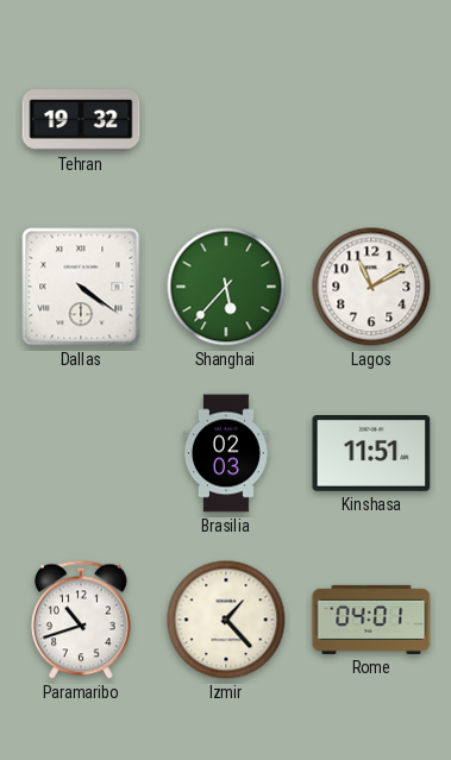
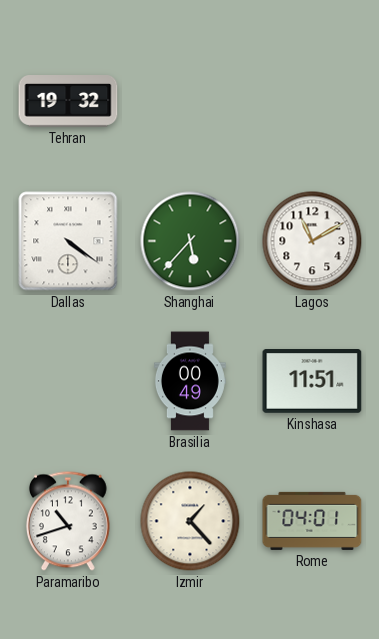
Brasilia: 02:03 -> 00:49 (190, 381)
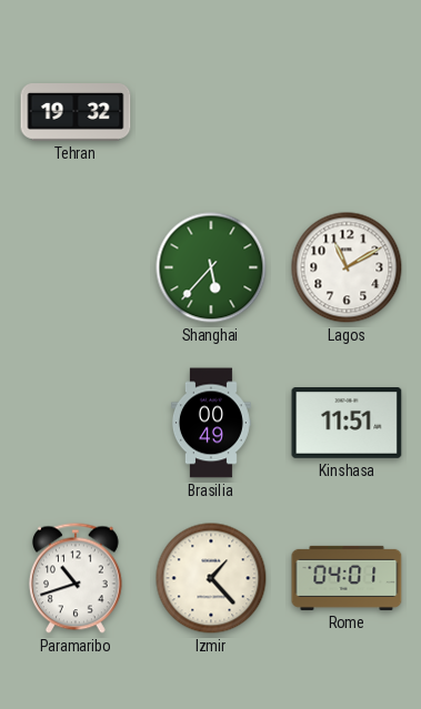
Dallas: 4:21 -> none (68, 241)
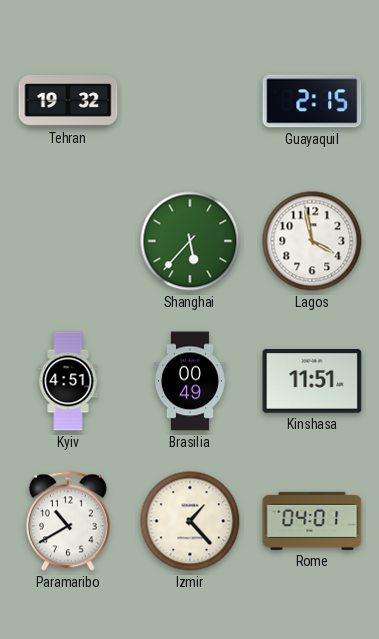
Guayaquil: none -> 2:15 (312, 101)
Lagos: 11:10 -> 3:58 (312, 241)
Kyiv: none -> 4:51 (68, 381)
Paramaribo: 10:42 -> 10:40 (68, 521)
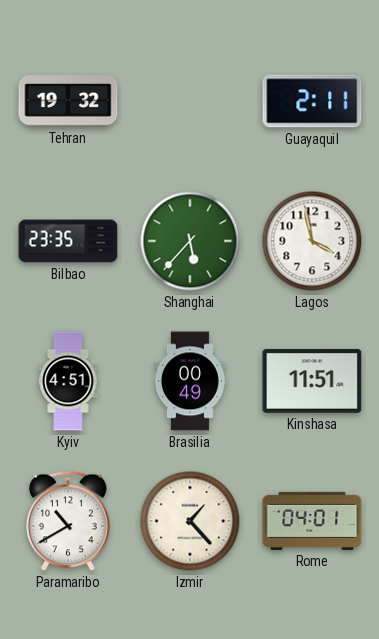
Guayaquil: 2:15 -> 2:11 (312, 101)
Bilbao: none -> 23:35 (68, 241)
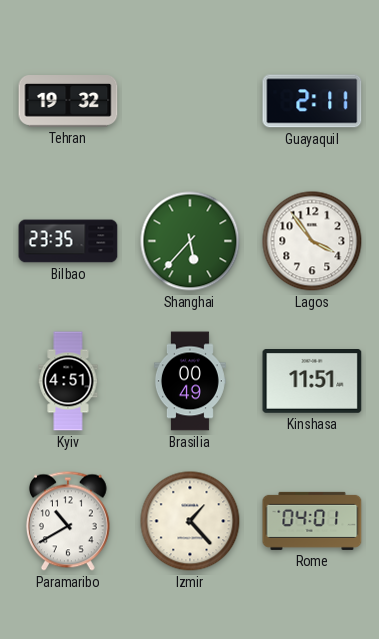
Lagos: 3:58 -> 3:54 (312, 241)
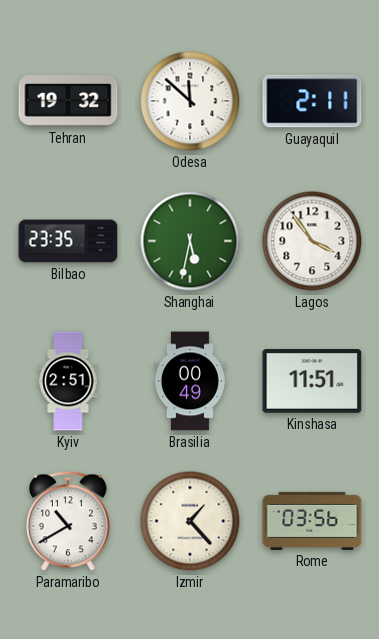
Odesa: none -> 11:52 (190, 101)
Shanghai: 5:37 -> 5:32 (190, 241)
Kyiv: 4:51 -> 2:51 (68, 381)
Rome: 04:01 -> 03:56 (312, 521)
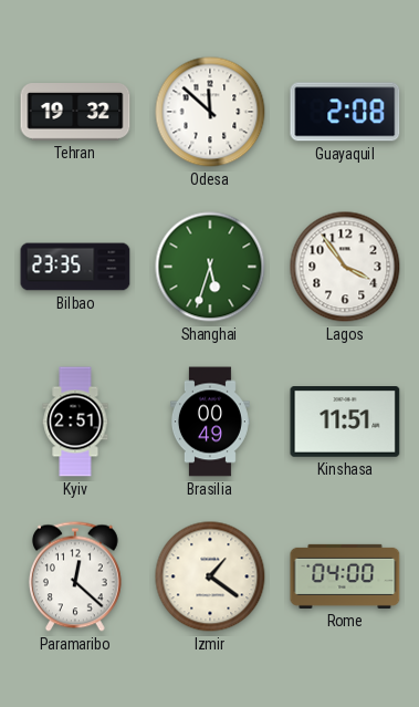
Guayaquil: 2:11 -> 2:08 (345, 112)
Shanghai: 5:32 -> 5:33 (210, 267)
Paramaribo: 10:40 -> 12:22 (75, 576)
Izmir: 1:23 -> 1:21 (210, 576)
Rome: 03:56 -> 04:00 (345, 576)
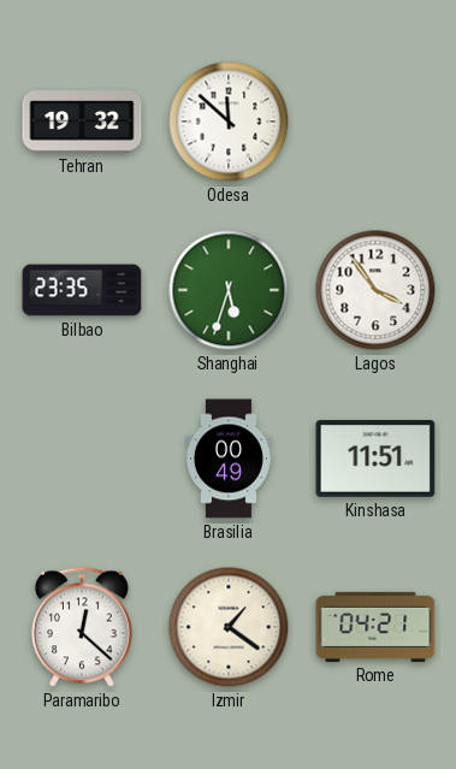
Guayaquil: 2:08 -> none (345, 112)
Kyiv: 2:51 -> none (75, 422)
Rome: 04:00 -> 04:21 (375, 627)
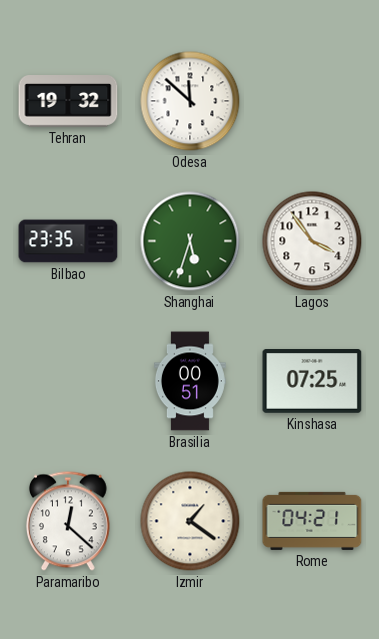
Brasilia: 00:49 -> 00:51 (190, 381)
Kinshasa: 11:51 -> 07:25 (312, 382)
